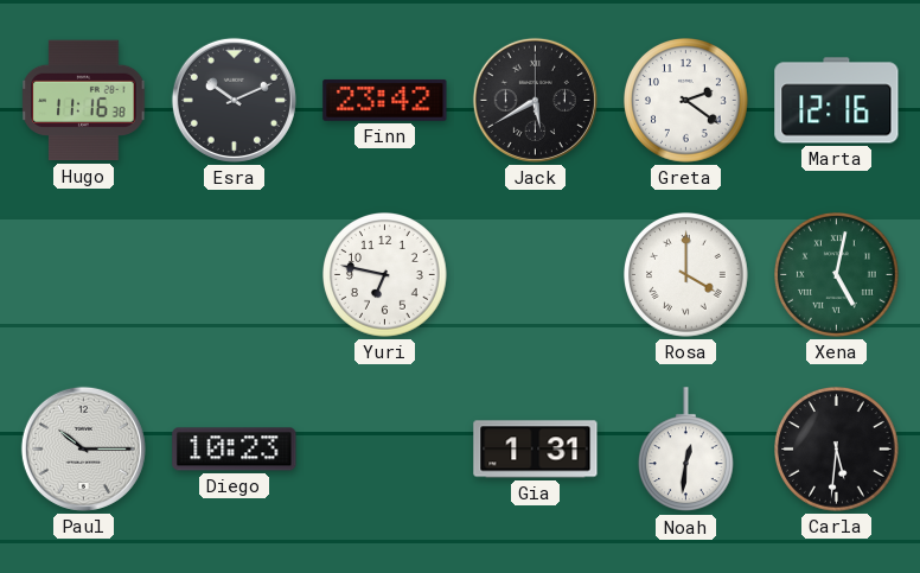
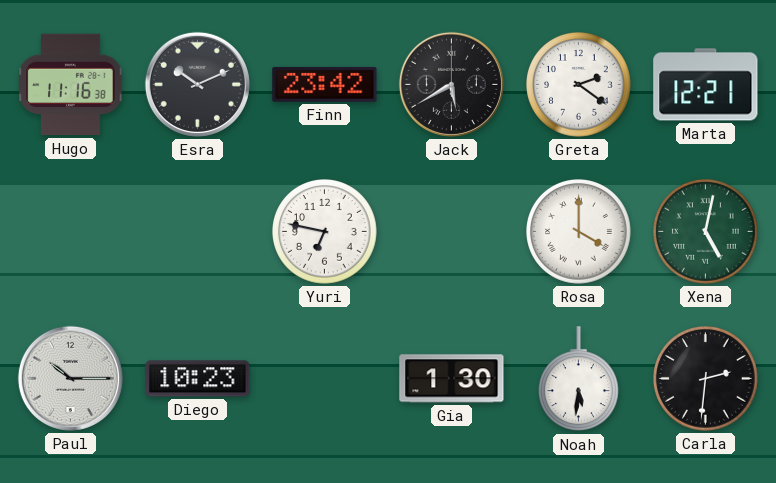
Marta: 12:16 -> 12:21 (706, 85)
Gia: 1:31 -> 1:30 (452, 379)
Noah: 12:31 -> 5:31 (578, 379)
Carla: 5:31 -> 2:31 (706, 379)
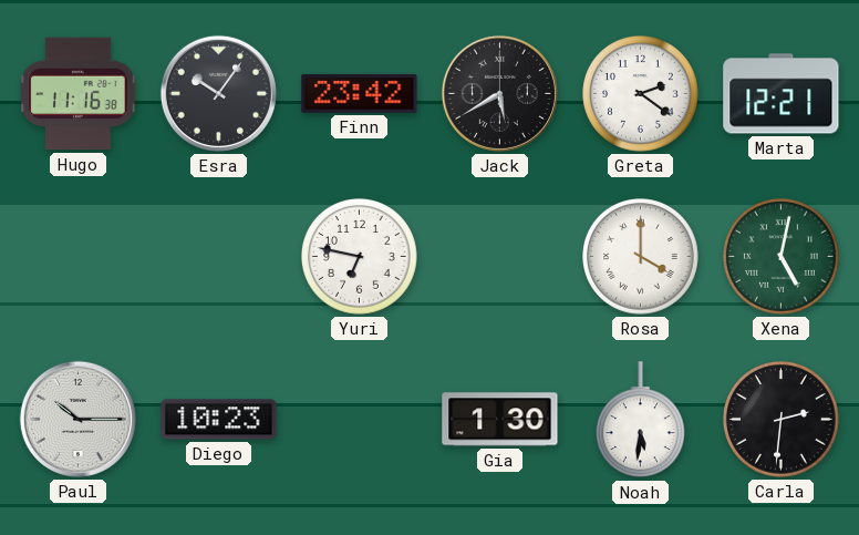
Esra: 10:11 -> 10:06 (218, 93)
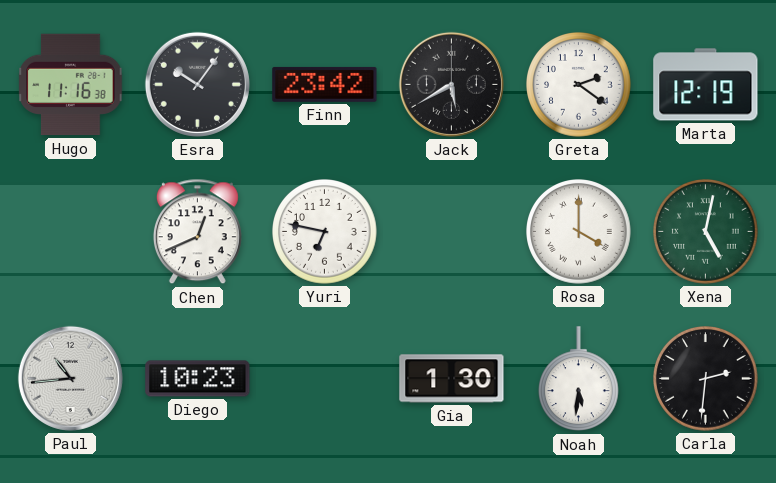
Marta: 12:21 -> 12:19 (706, 85)
Chen: none -> 12:41 (197, 232)
Paul: 10:15 -> 10:44 (70, 378)
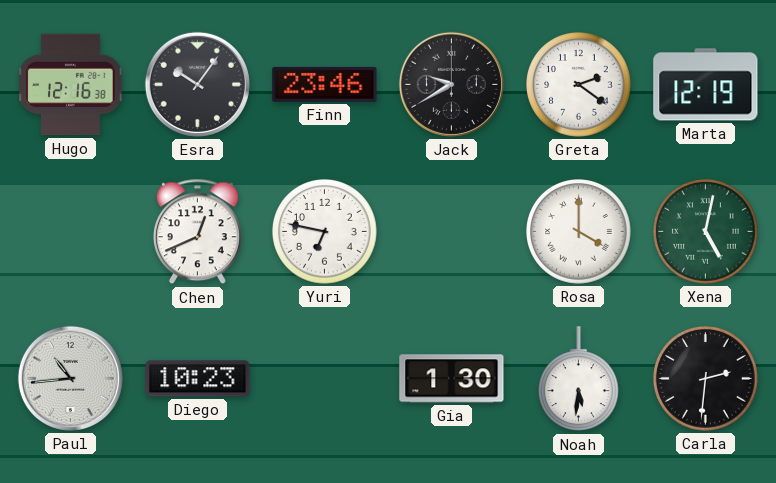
Hugo: 11:16 -> 12:16 (71, 85)
Finn: 23:42 -> 23:46 (325, 84)
Jack: 5:40 -> 9:40 (451, 84)
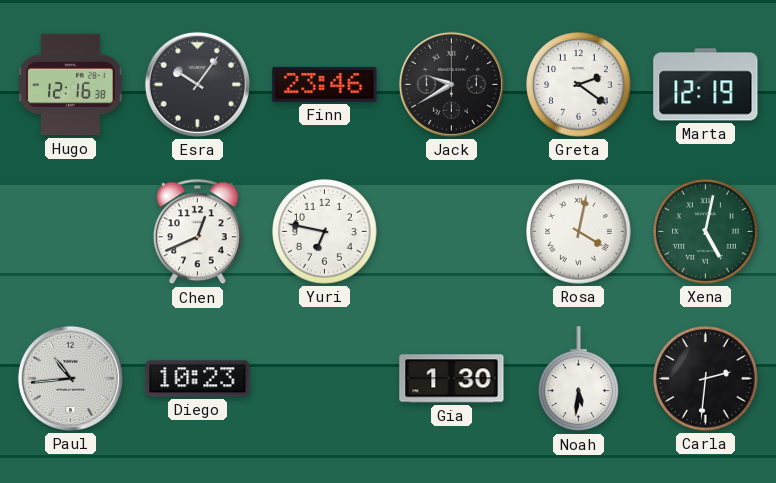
Rosa: 4:00 -> 4:02 (579, 232)
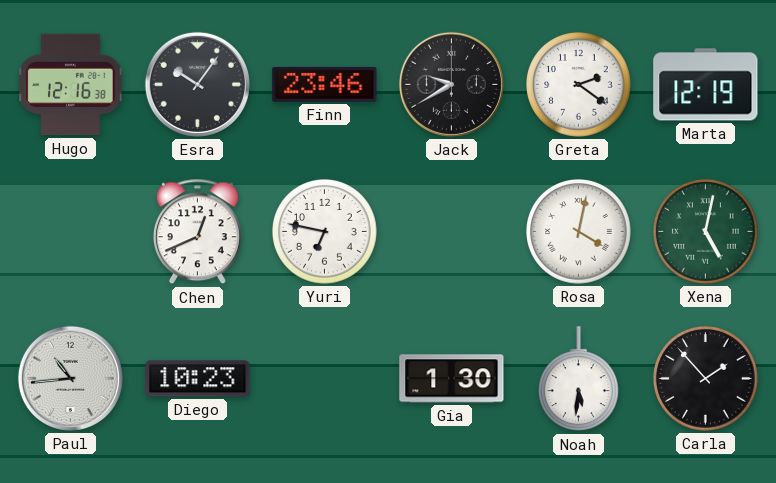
Carla: 2:31 -> 1:53 (706, 379)
